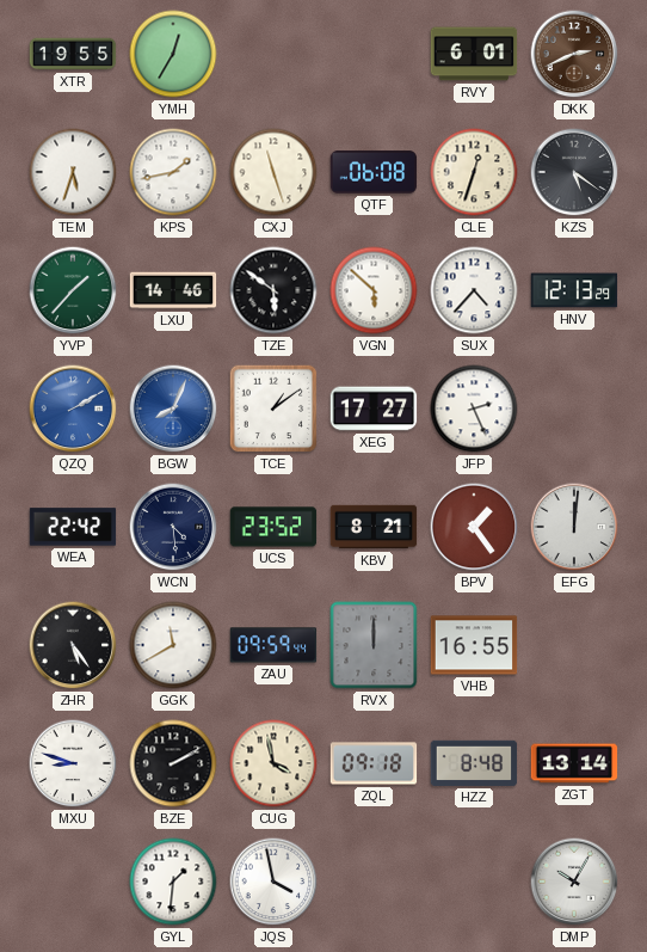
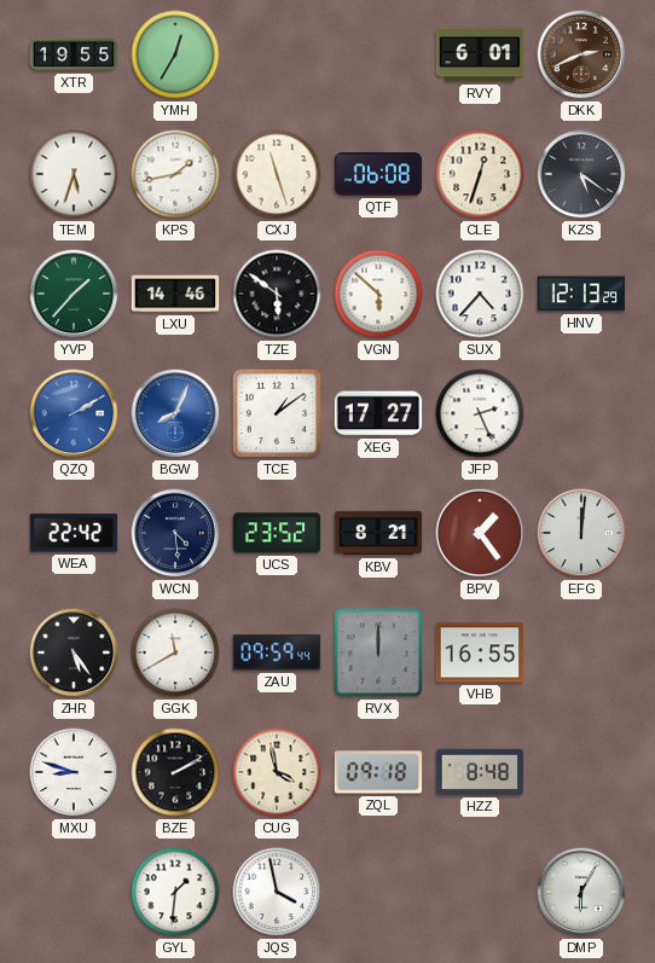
ZGT: 13:14 -> none (574, 763)
DMP: 10:05 -> 6:05 (581, 892)
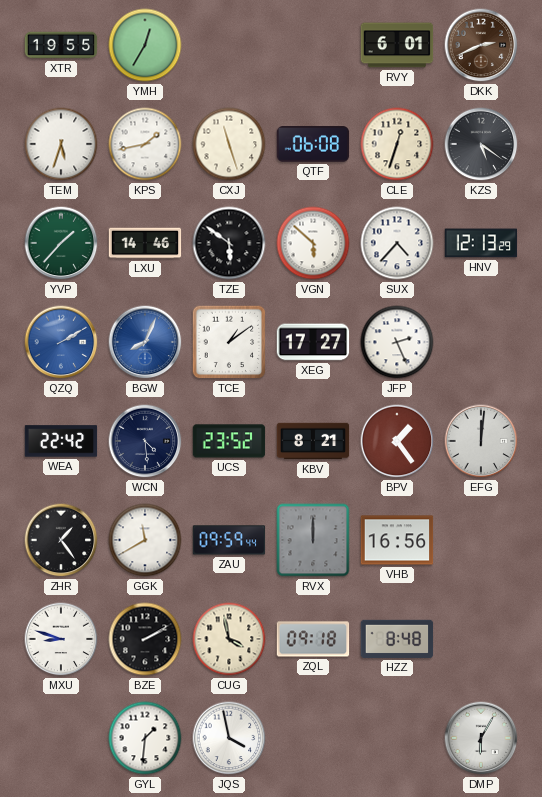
ZHR: 5:24 -> 1:24 (61, 540)
VHB: 16:55 -> 16:56 (397, 540)
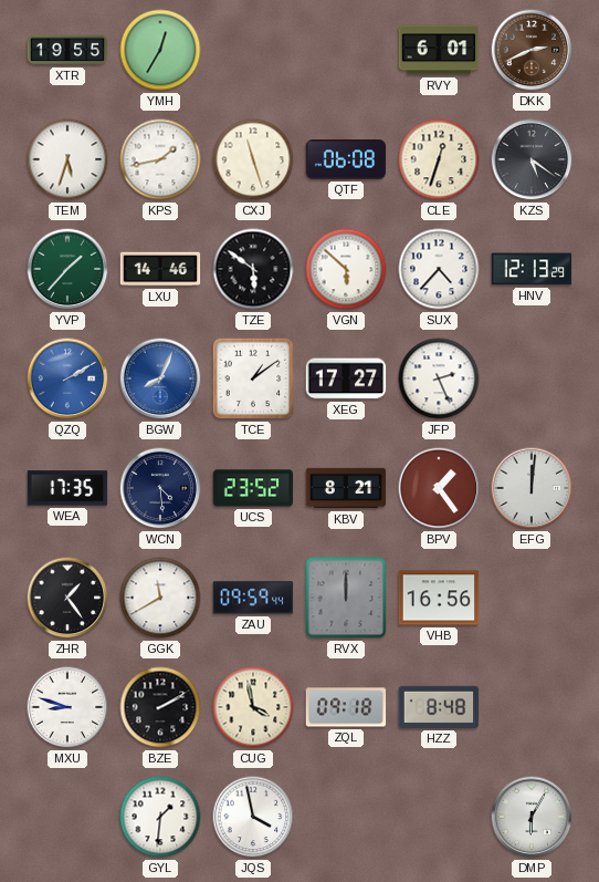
WEA: 22:42 -> 17:35 (67, 488)
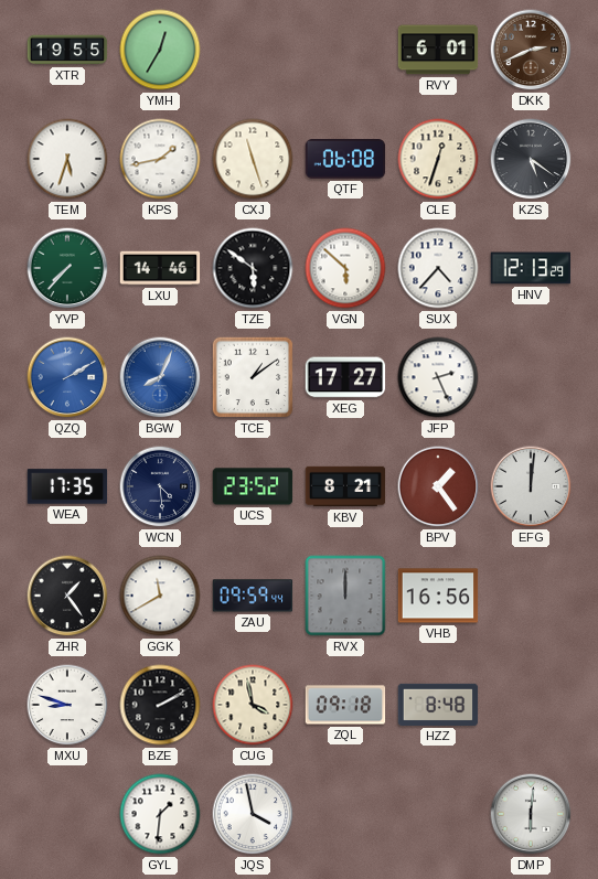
YVP: 1:37 -> 7:37 (67, 268)
DMP: 6:05 -> 6:01 (531, 814)
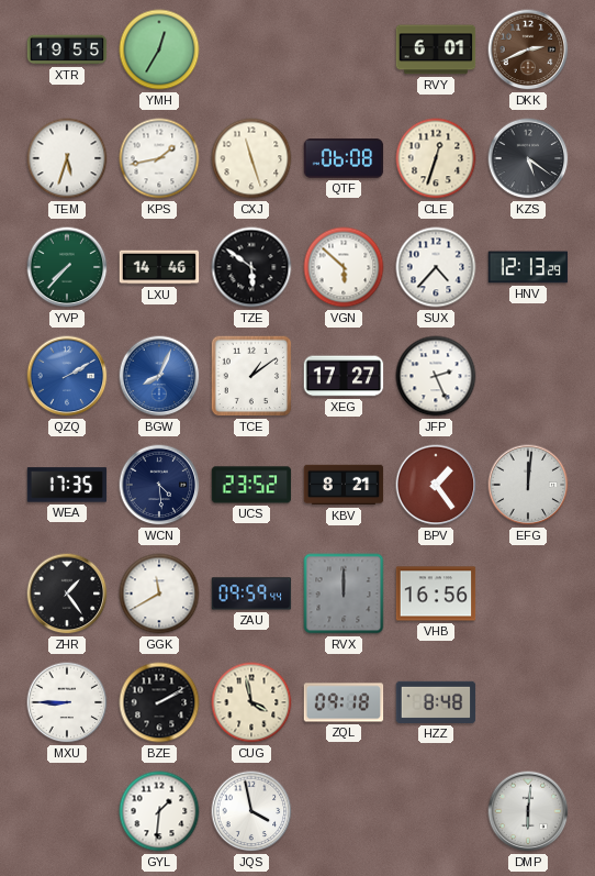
MXU: 8:48 -> 8:45 (67, 702)
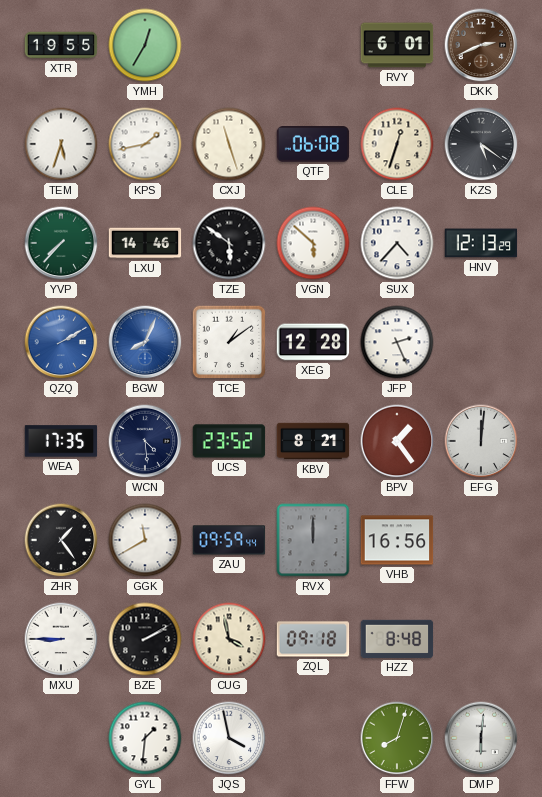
XEG: 17:27 -> 12:28 (313, 342)
FFW: none -> 8:03 (397, 738)
